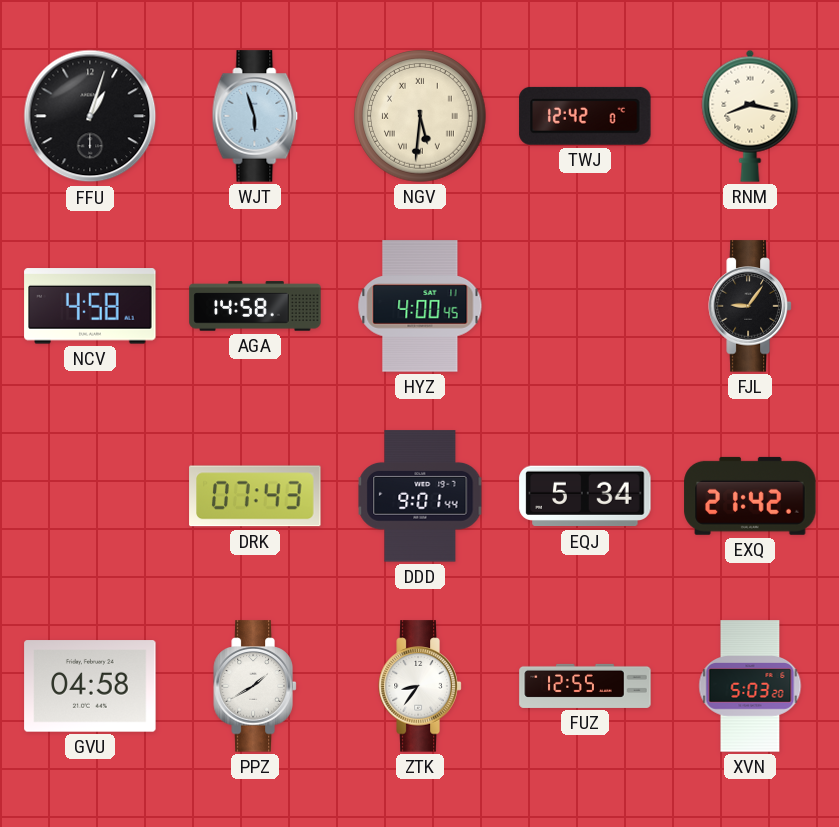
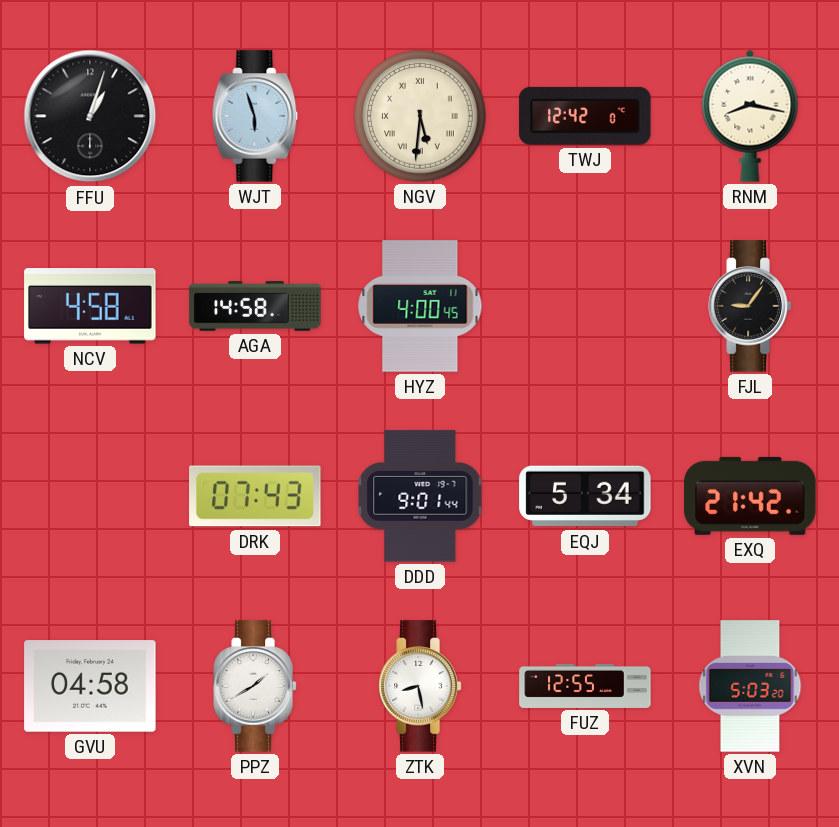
ZTK: 8:36 -> 8:28 (420, 686)
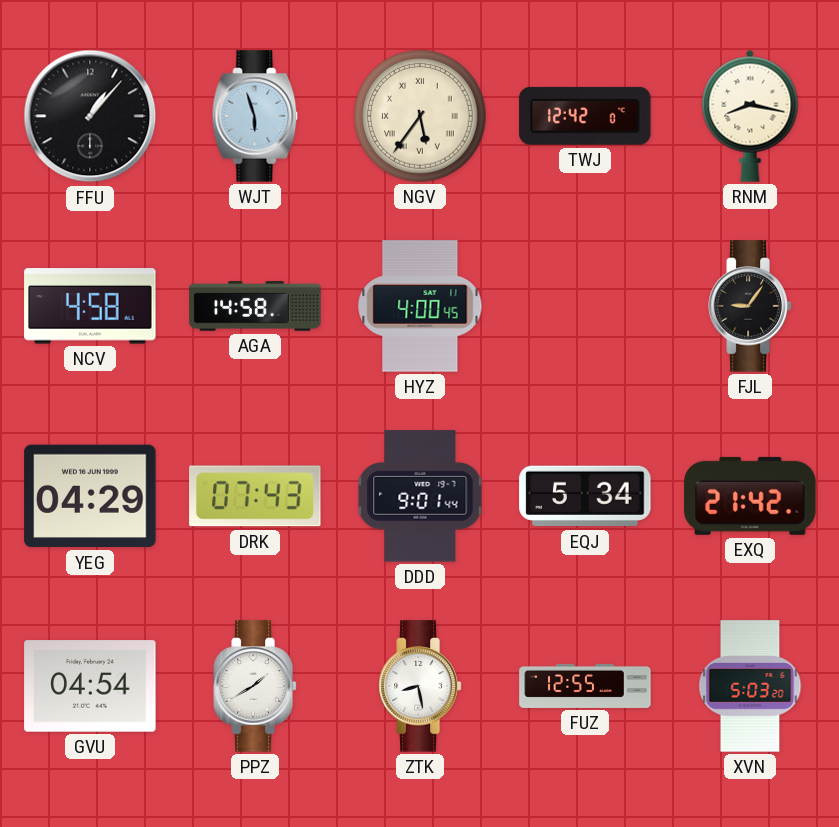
FFU: 1:03 -> 1:07 (90, 116)
NGV: 5:31 -> 5:36 (421, 117)
YEG: none -> 04:29 (90, 496)
GVU: 04:58 -> 04:54 (90, 686)
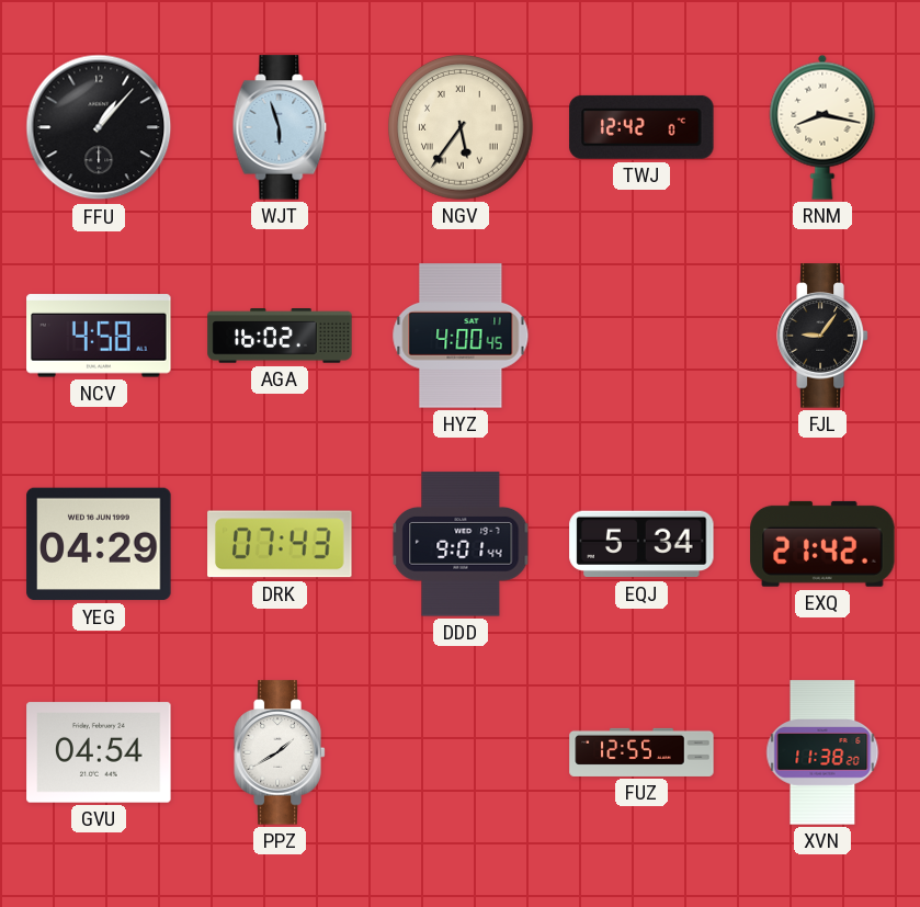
AGA: 14:58 -> 16:02 (280, 336)
ZTK: 8:28 -> none (420, 686)
XVN: 5:03 -> 11:38 (822, 752)
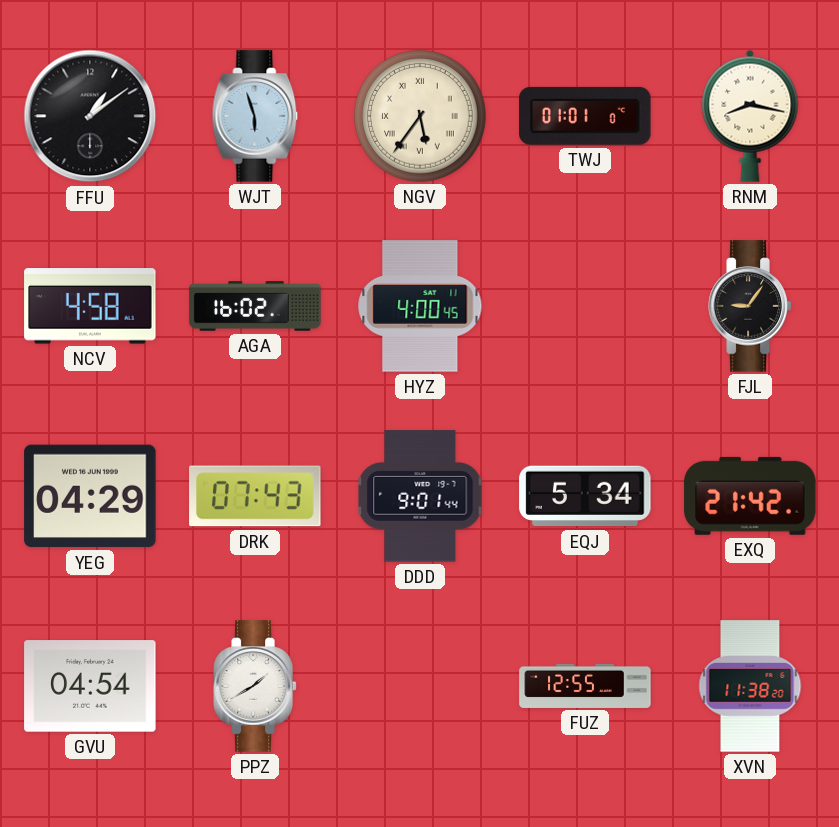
FFU: 1:07 -> 1:09 (90, 116)
TWJ: 12:42 -> 01:01 (585, 116)
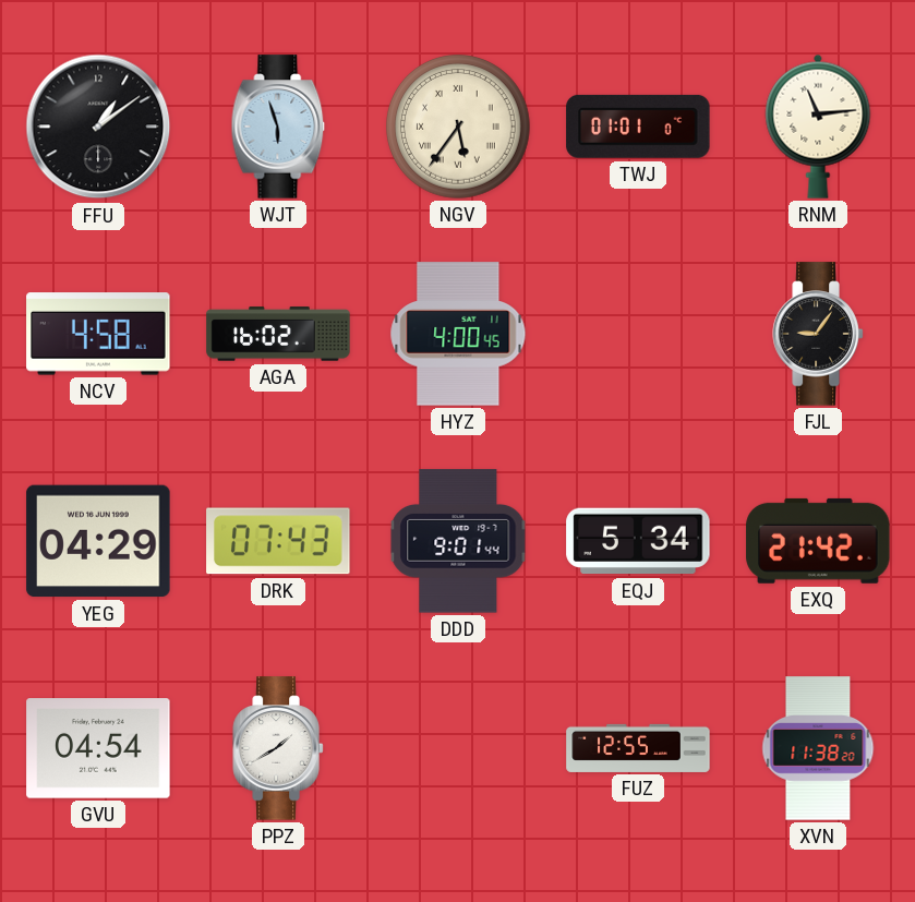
RNM: 8:17 -> 11:14 (818, 127)
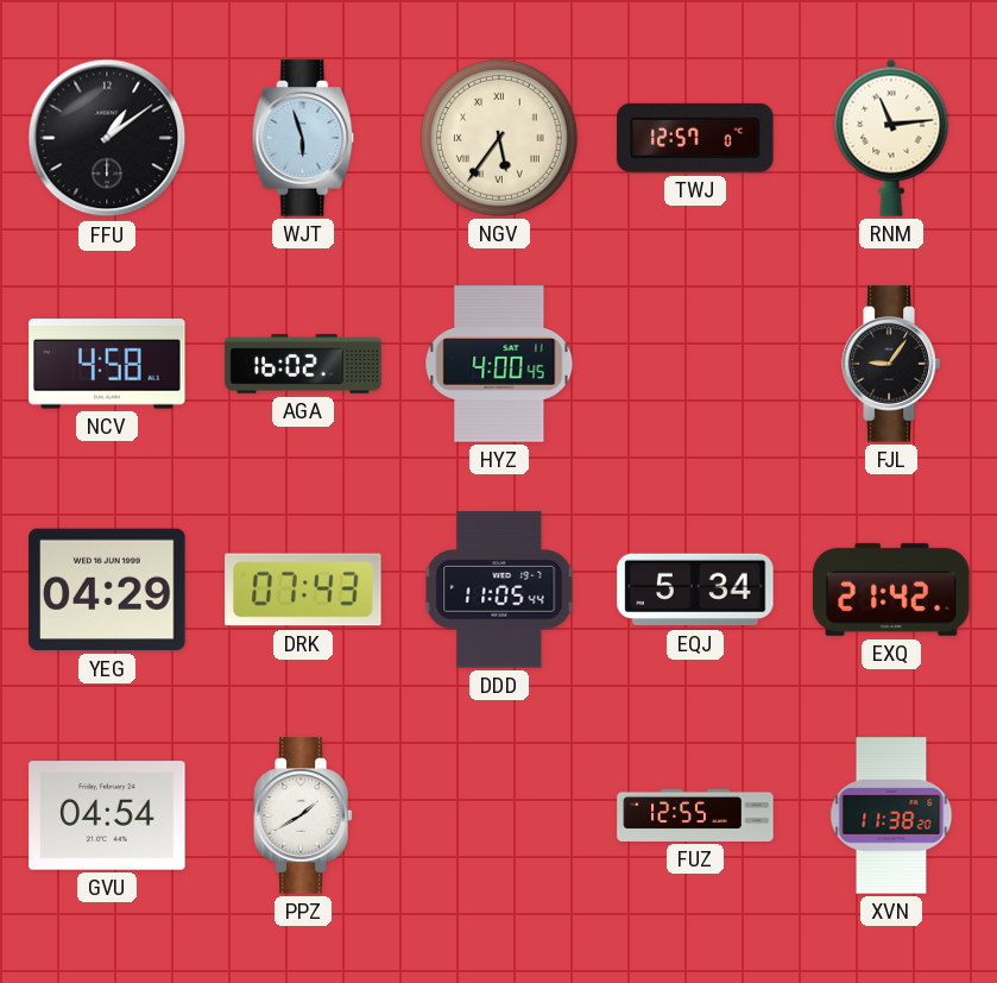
TWJ: 01:01 -> 12:57 (695, 138)
DDD: 9:01 -> 11:05 (499, 590)
